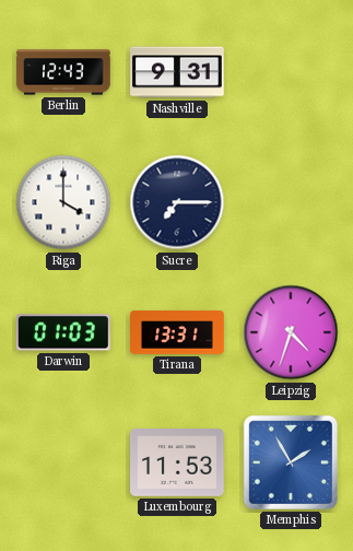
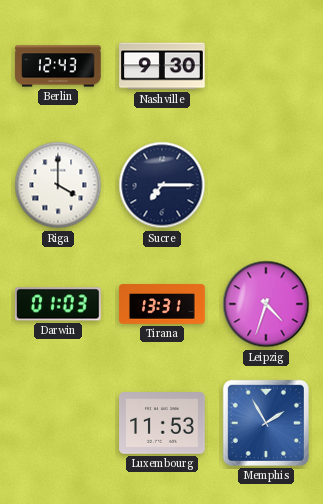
Nashville: 9:31 -> 9:30 (162, 66)
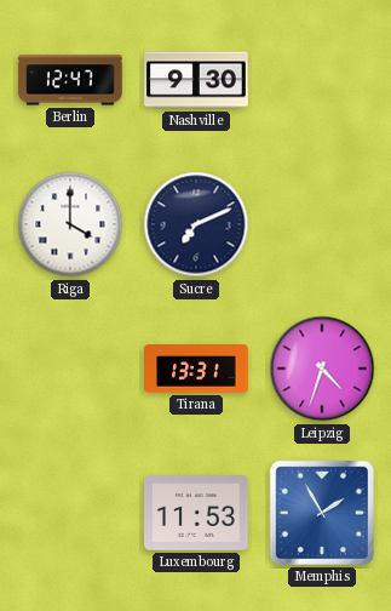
Berlin: 12:43 -> 12:47 (70, 80)
Sucre: 7:15 -> 7:11 (196, 224)
Darwin: 01:03 -> none (58, 304)
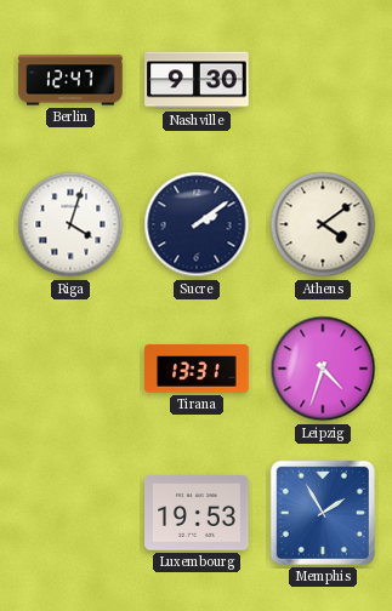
Riga: 4:00 -> 4:03 (70, 224)
Sucre: 7:11 -> 2:09 (197, 224)
Athens: none -> 4:09 (323, 224)
Luxembourg: 11:53 -> 19:53 (197, 514)
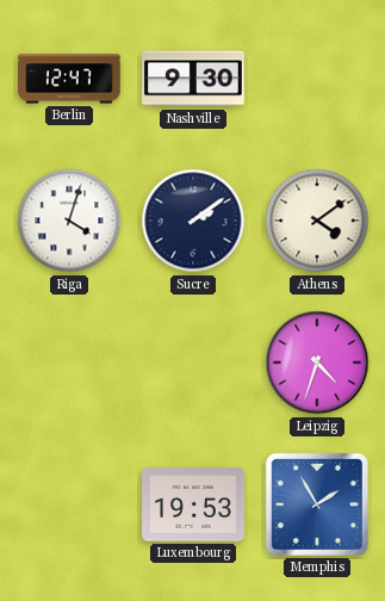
Tirana: 13:31 -> none (197, 369)
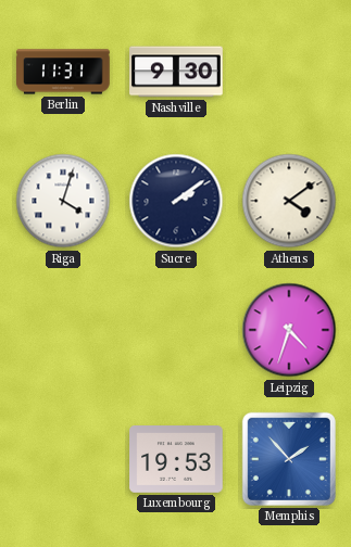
Berlin: 12:47 -> 11:31 (63, 72)
Memphis: 1:55 -> 1:53 (289, 459)
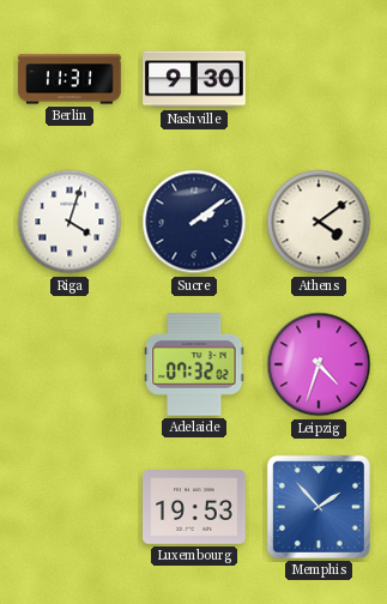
Adelaide: none -> 07:32 (194, 366)
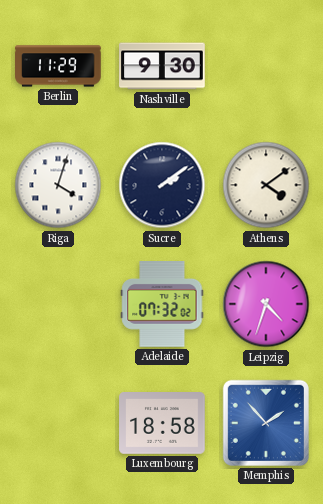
Berlin: 11:31 -> 11:29 (58, 66)
Luxembourg: 19:53 -> 18:58 (162, 424)
